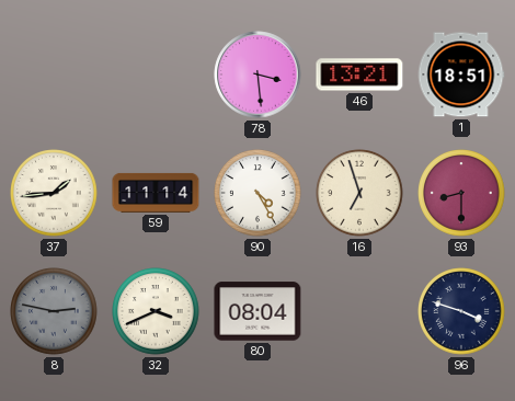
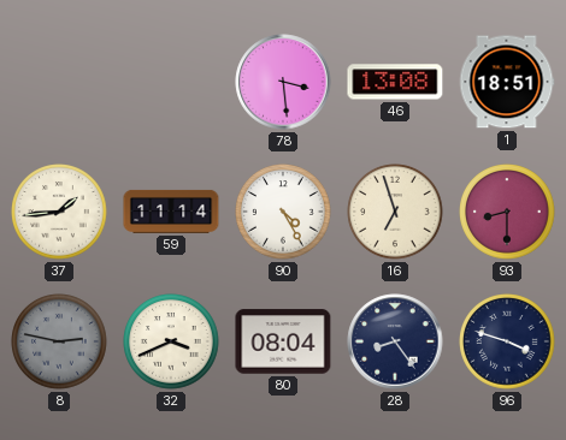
46: 13:21 -> 13:08 (395, 82)
28: none -> 8:24 (395, 341)
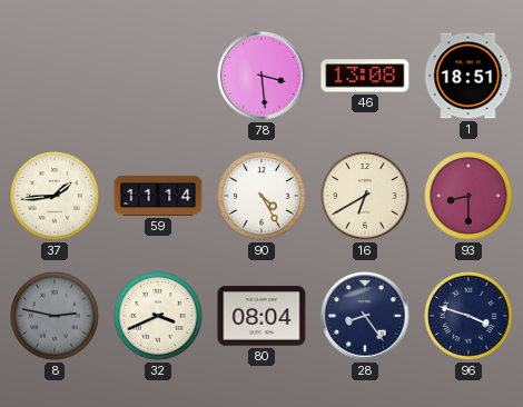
16: 6:57 -> 6:40 (365, 196)
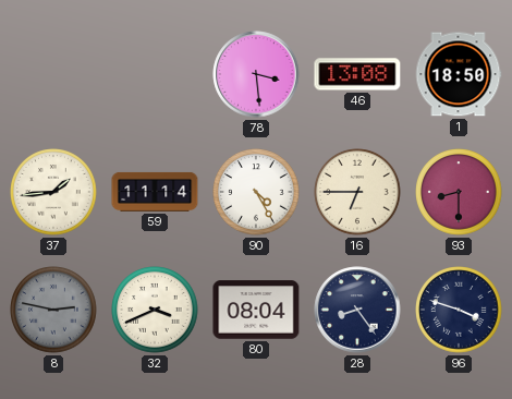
1: 18:51 -> 18:50 (459, 74)
16: 6:40 -> 6:45 (357, 192)
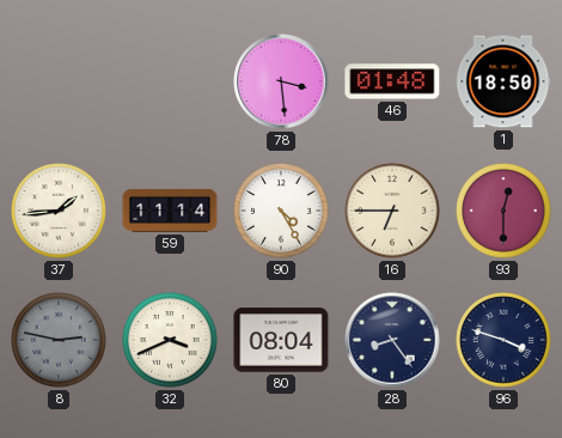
46: 13:08 -> 01:48 (392, 81)
93: 8:30 -> 12:30 (503, 211)
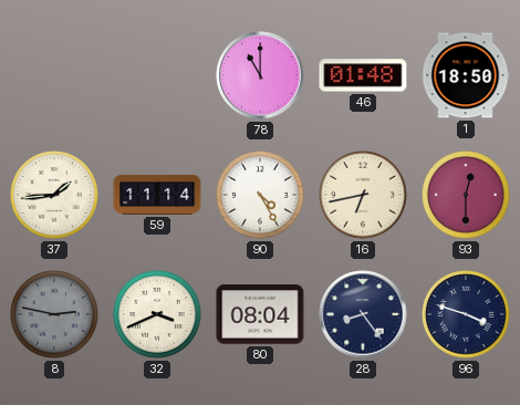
78: 3:29 -> 11:00 (260, 75)
16: 6:45 -> 6:43 (363, 195)
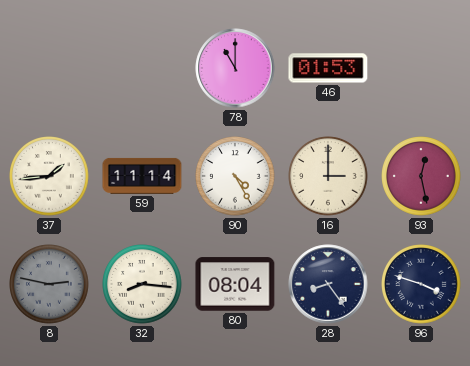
46: 01:48 -> 01:53 (328, 68)
1: 18:50 -> none (466, 75)
16: 6:43 -> 3:00 (328, 176)
93: 12:30 -> 12:28 (421, 176)
32: 3:41 -> 8:16 (142, 284)
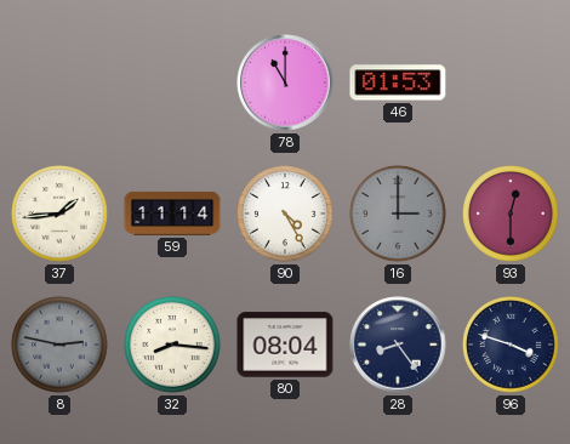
16 dial: cream -> grey (398, 214)
93: 12:28 -> 12:30 (511, 214)
